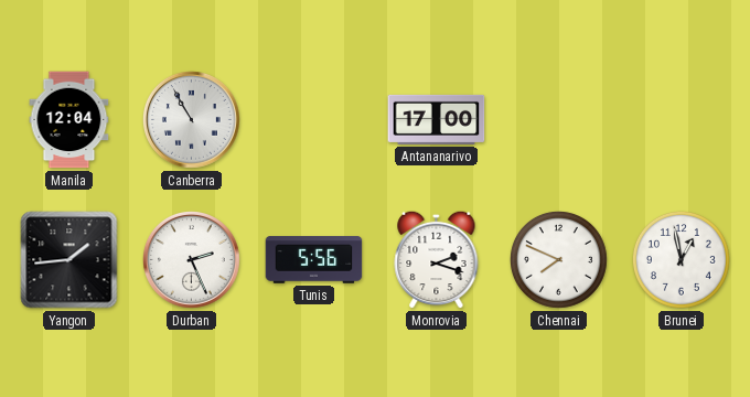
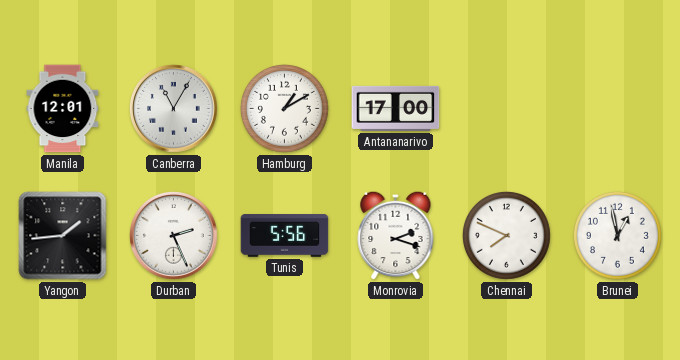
Manila: 12:04 -> 12:01 (63, 109)
Canberra: 10:55 -> 11:05 (174, 109)
Hamburg: none -> 1:10 (284, 108)
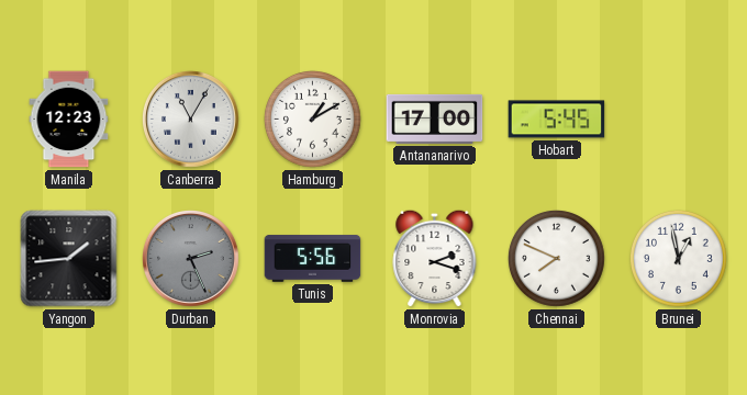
Manila: 12:01 -> 12:23 (69, 120)
Hobart: none -> 5:45 (557, 120)
Durban dial: white -> grey (191, 259)
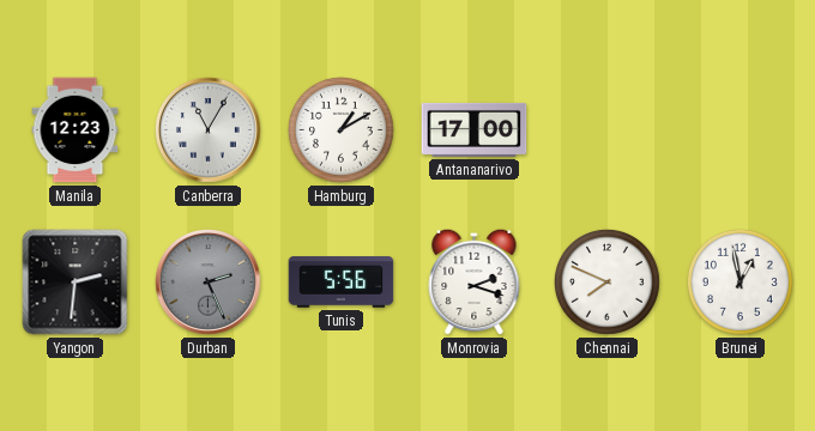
Hobart: 5:45 -> none (557, 120)
Yangon: 1:44 -> 2:31 (76, 283)
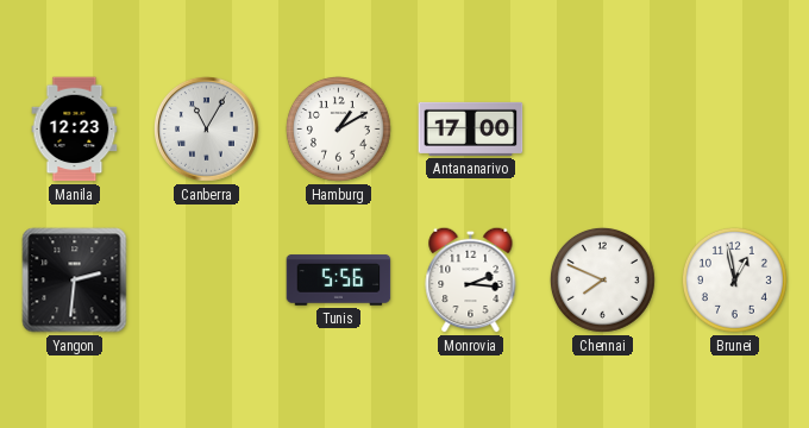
Durban: 2:26 -> none (209, 283)
Monrovia: 2:18 -> 2:16 (471, 279)
